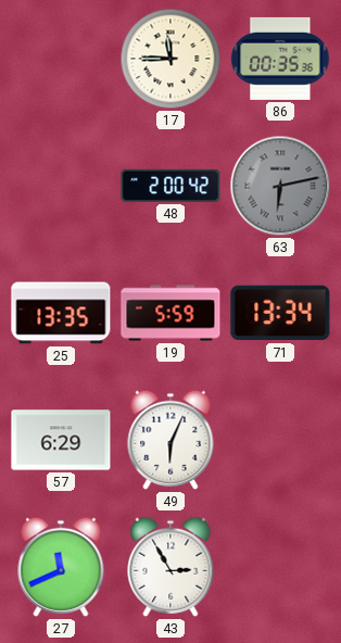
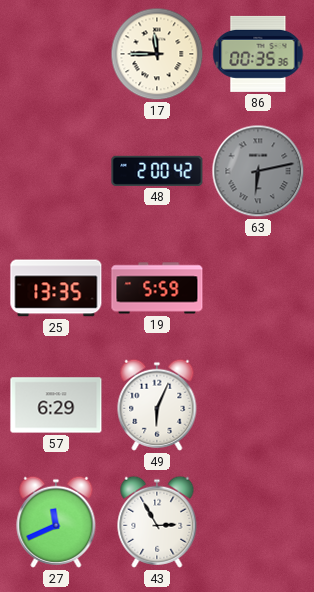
71: 13:34 -> none (280, 313)
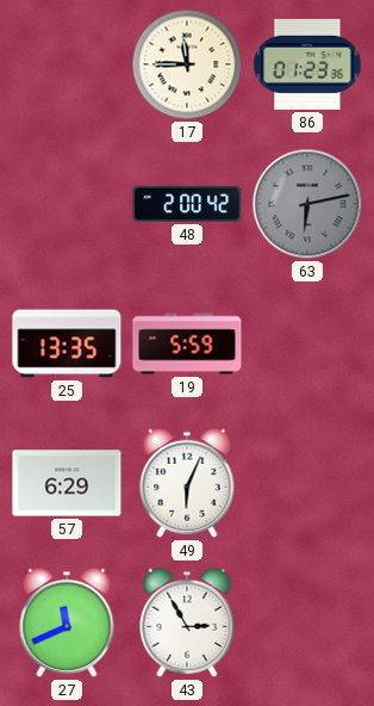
86: 00:35 -> 01:23 (307, 64)
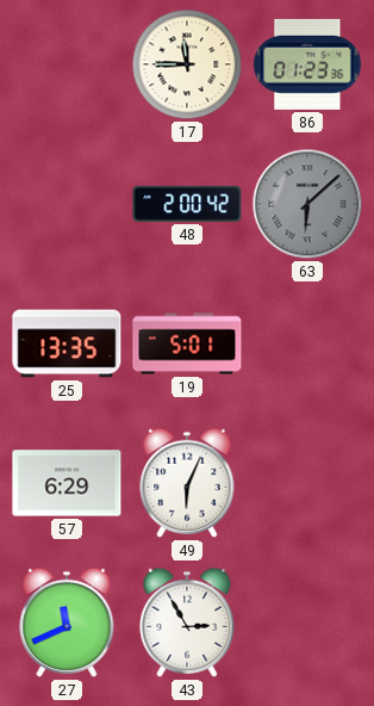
63: 6:13 -> 6:08 (307, 204)
19: 5:59 -> 5:01 (187, 343)
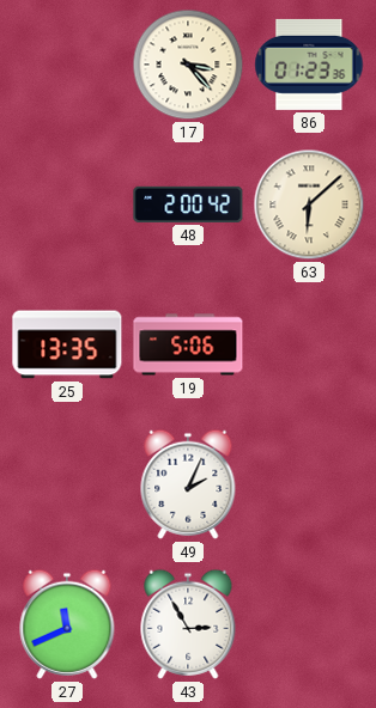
17: 11:45 -> 3:23 (188, 65)
63 dial: grey -> cream (309, 205)
19: 5:01 -> 5:06 (188, 344)
57: 6:29 -> none (67, 483)
49: 6:04 -> 2:04 (188, 484)
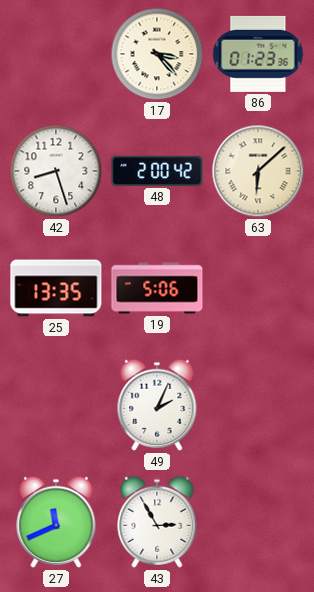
42: none -> 8:27 (56, 171)
